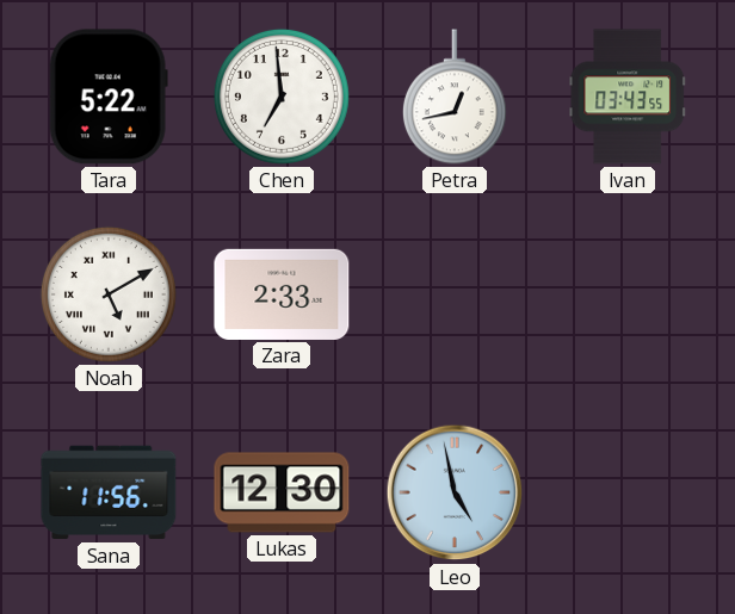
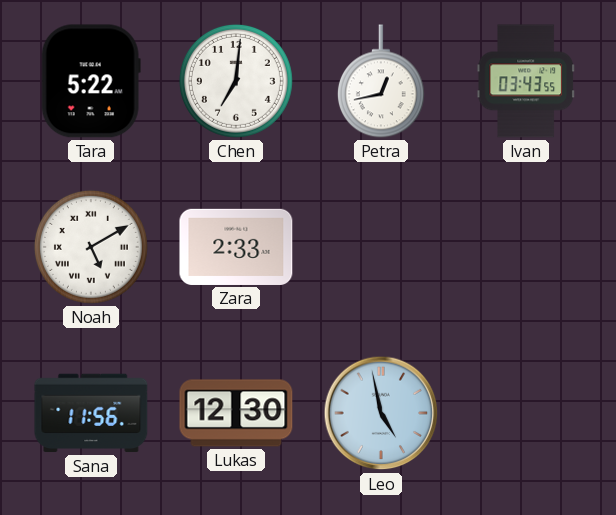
Chen: 6:59 -> 7:01 (236, 81)
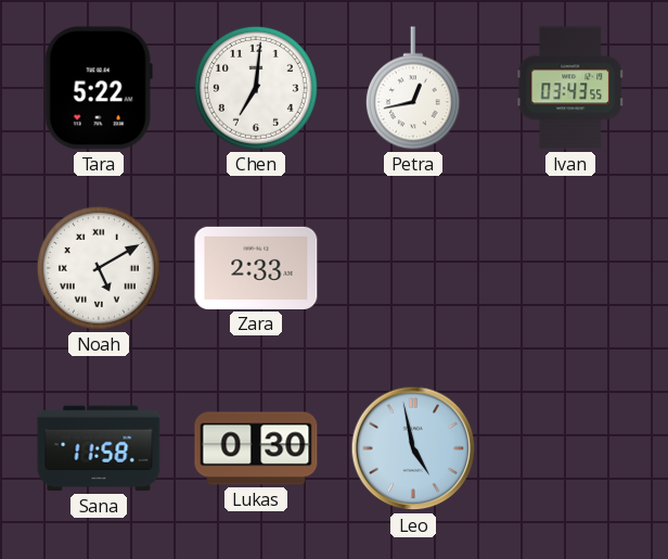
Sana: 11:56 -> 11:58 (99, 448)
Lukas: 12:30 -> 0:30 (256, 448)
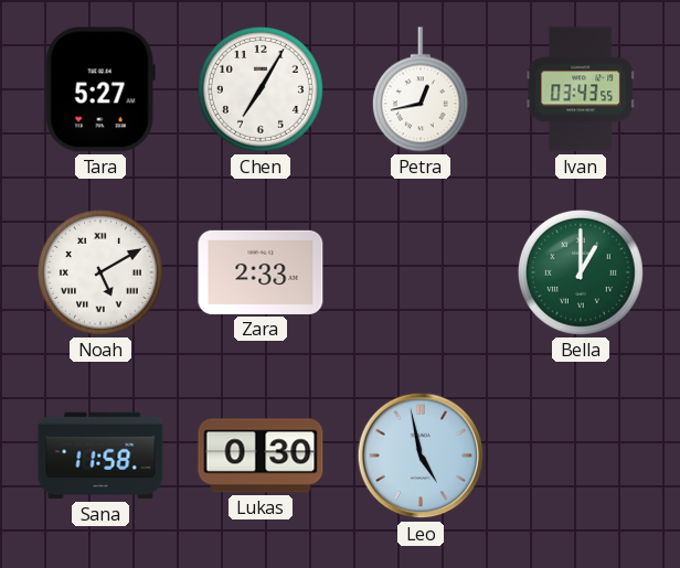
Tara: 5:22 -> 5:27 (100, 89)
Chen: 7:01 -> 7:05 (261, 89)
Bella: none -> 1:00 (581, 272)
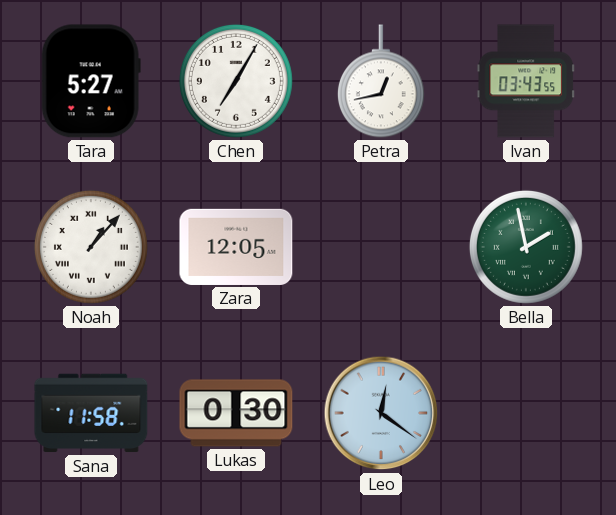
Noah: 5:10 -> 1:07 (91, 247)
Zara: 2:33 -> 12:05 (236, 247)
Bella: 1:00 -> 1:58 (526, 247)
Leo: 4:58 -> 12:21 (381, 413)
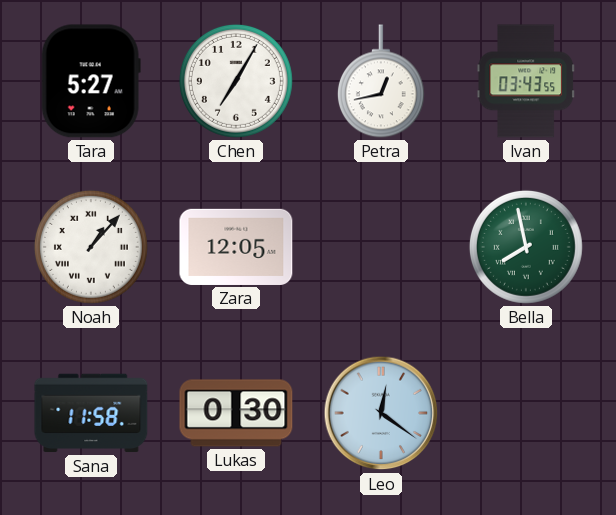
Bella: 1:58 -> 7:58 (526, 247)
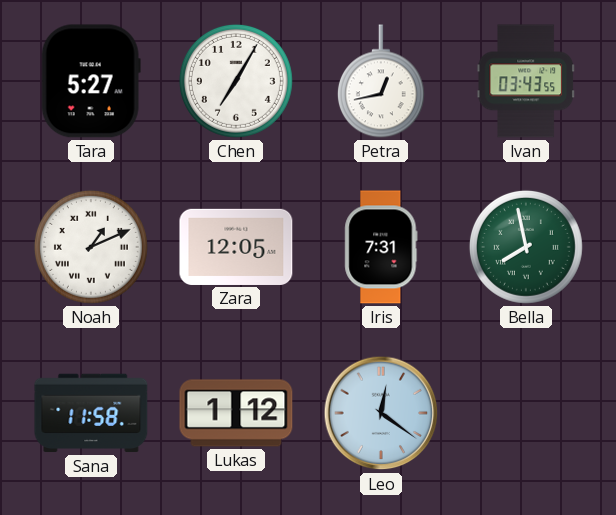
Noah: 1:07 -> 1:11 (91, 247)
Iris: none -> 7:31 (381, 247)
Lukas: 0:30 -> 1:12 (236, 413)
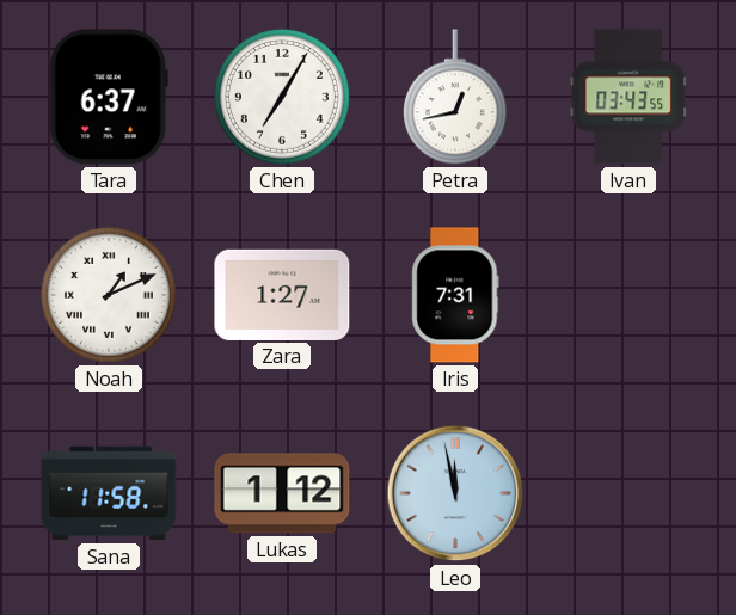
Tara: 5:27 -> 6:37 (109, 97)
Zara: 12:05 -> 1:27 (282, 295)
Bella: 7:58 -> none (526, 247)
Leo: 12:21 -> 11:58 (455, 493)
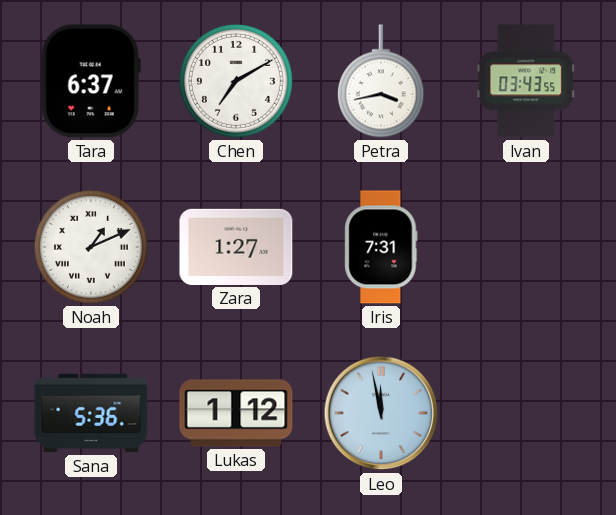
Chen: 7:05 -> 7:10 (236, 81)
Petra: 12:43 -> 3:43 (381, 81)
Sana: 11:58 -> 5:36 (91, 413)
